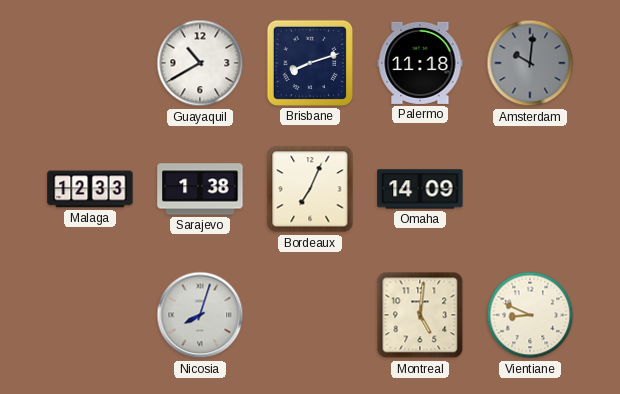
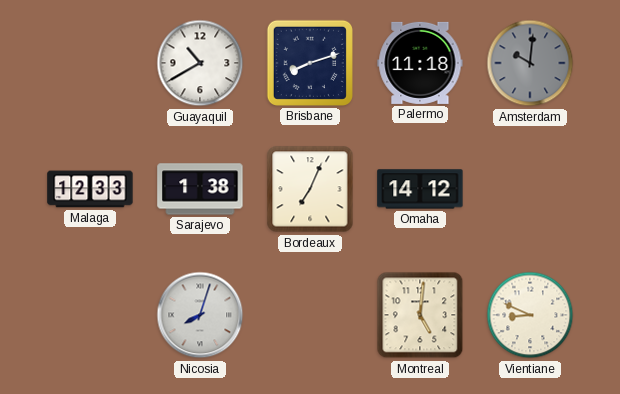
Omaha: 14:09 -> 14:12 (420, 189)
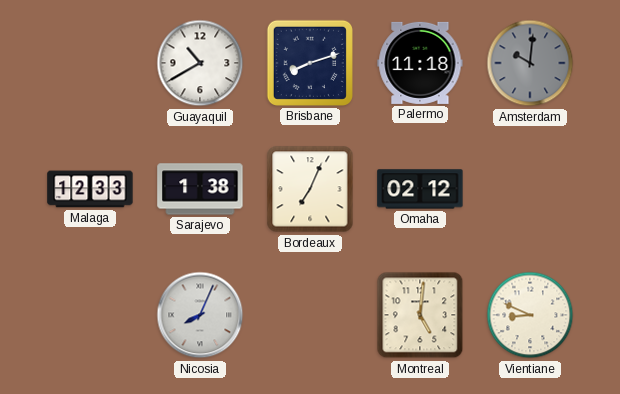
Omaha: 14:12 -> 02:12 (420, 189)
Nicosia: 8:03 -> 8:04 (200, 315)
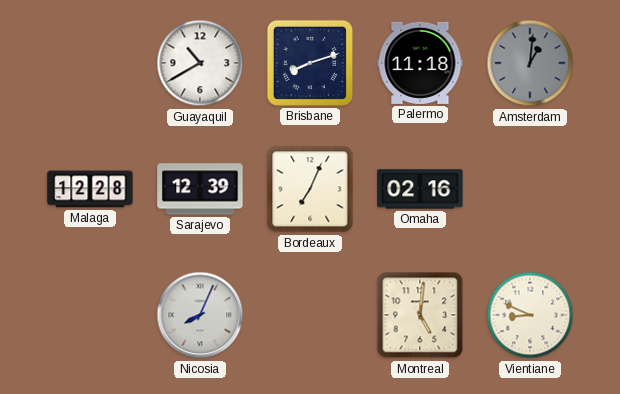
Amsterdam: 10:01 -> 1:01 (530, 63)
Malaga: 12:33 -> 12:28 (90, 189)
Sarajevo: 1:38 -> 12:39 (200, 189)
Omaha: 02:12 -> 02:16 (420, 189)
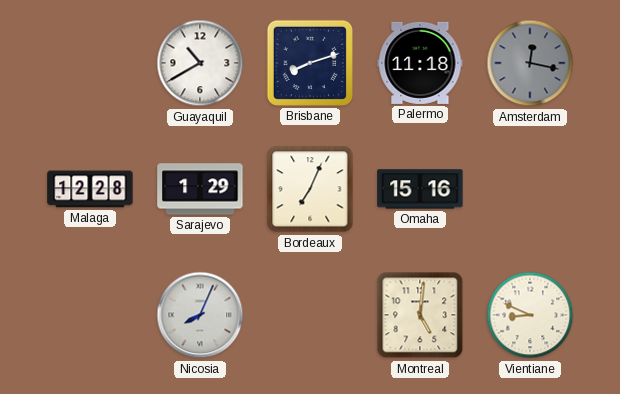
Amsterdam: 1:01 -> 12:17 (530, 63)
Sarajevo: 12:39 -> 1:29 (200, 189)
Omaha: 02:16 -> 15:16 (420, 189)
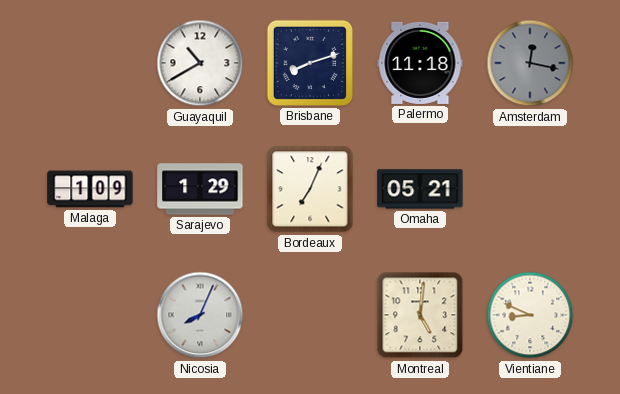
Malaga: 12:28 -> 1:09 (90, 189)
Omaha: 15:16 -> 05:21 (420, 189)
